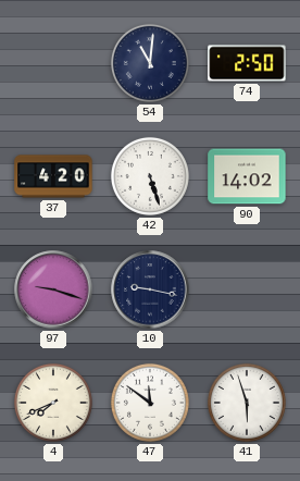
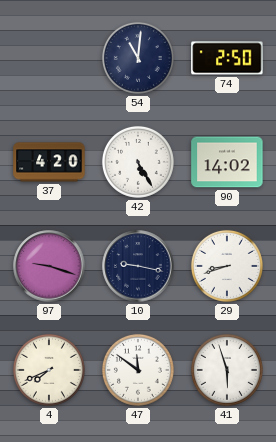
42: 5:27 -> 5:25 (138, 162)
29: none -> 8:42 (227, 266)
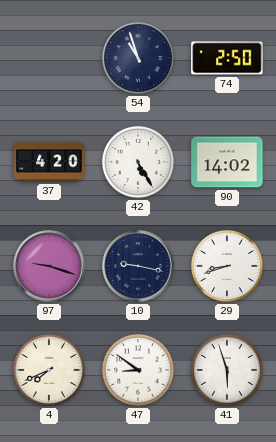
54: 11:01 -> 10:57 (138, 58)
47: 11:51 -> 8:51 (138, 370)
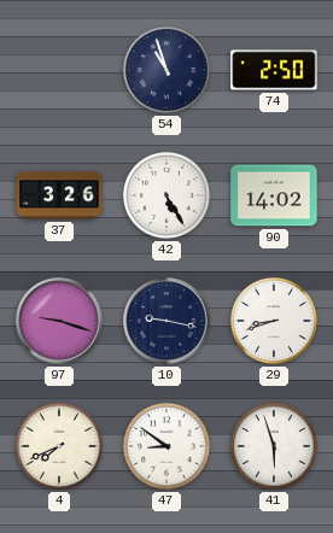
37: 4:20 -> 3:26 (59, 195)
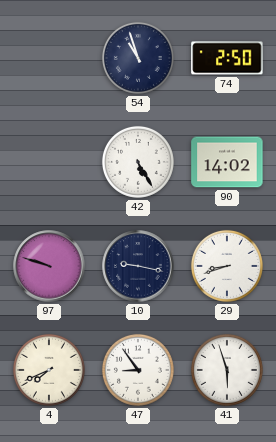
37: 3:26 -> none (59, 195)
97: 9:18 -> 9:48 (49, 266)
47: 8:51 -> 8:54 (138, 370)
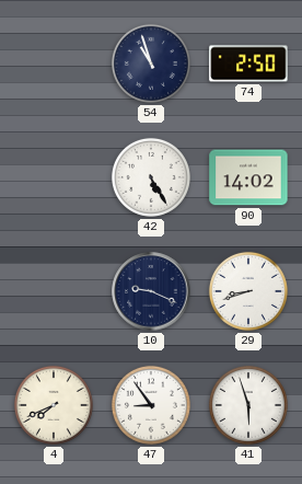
97: 9:48 -> none (49, 266)
10: 9:17 -> 9:19 (151, 291)
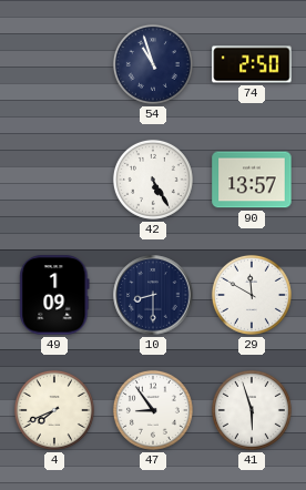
90: 14:02 -> 13:57 (252, 180)
49: none -> 1:09 (54, 295)
10: 9:19 -> 8:30 (153, 295)
29: 8:42 -> 11:50 (252, 295)
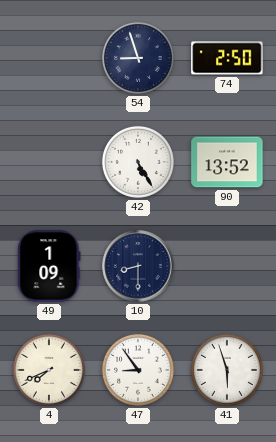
54: 10:57 -> 8:57 (138, 58)
90: 13:57 -> 13:52 (227, 162)
29: 11:50 -> none (252, 295)
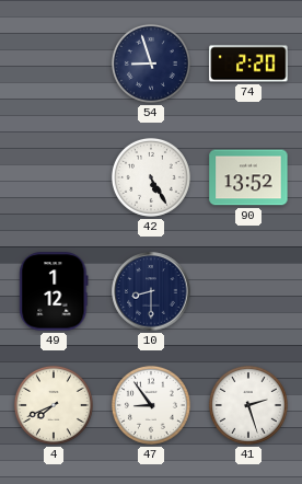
74: 2:50 -> 2:20 (248, 64)
49: 1:09 -> 1:12 (54, 291)
41: 5:57 -> 2:27 (248, 405)
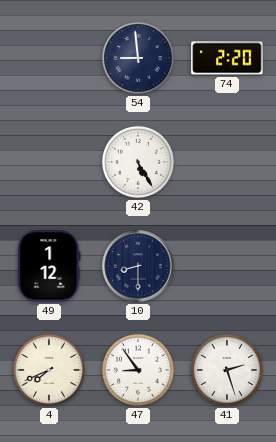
54: 8:57 -> 8:59 (138, 58)
90: 13:52 -> none (248, 177)
